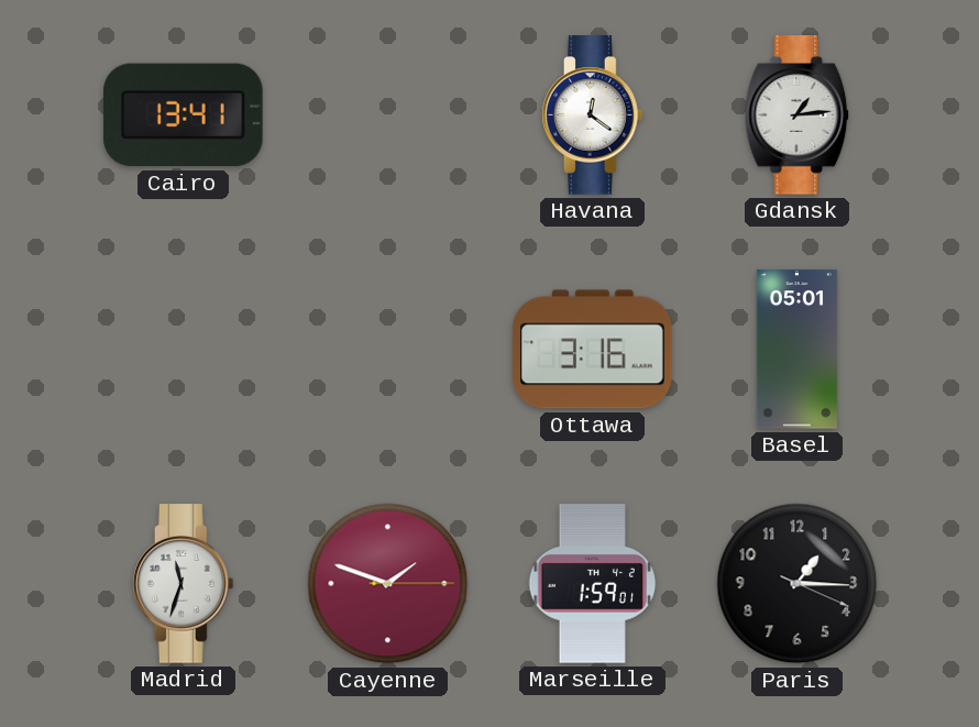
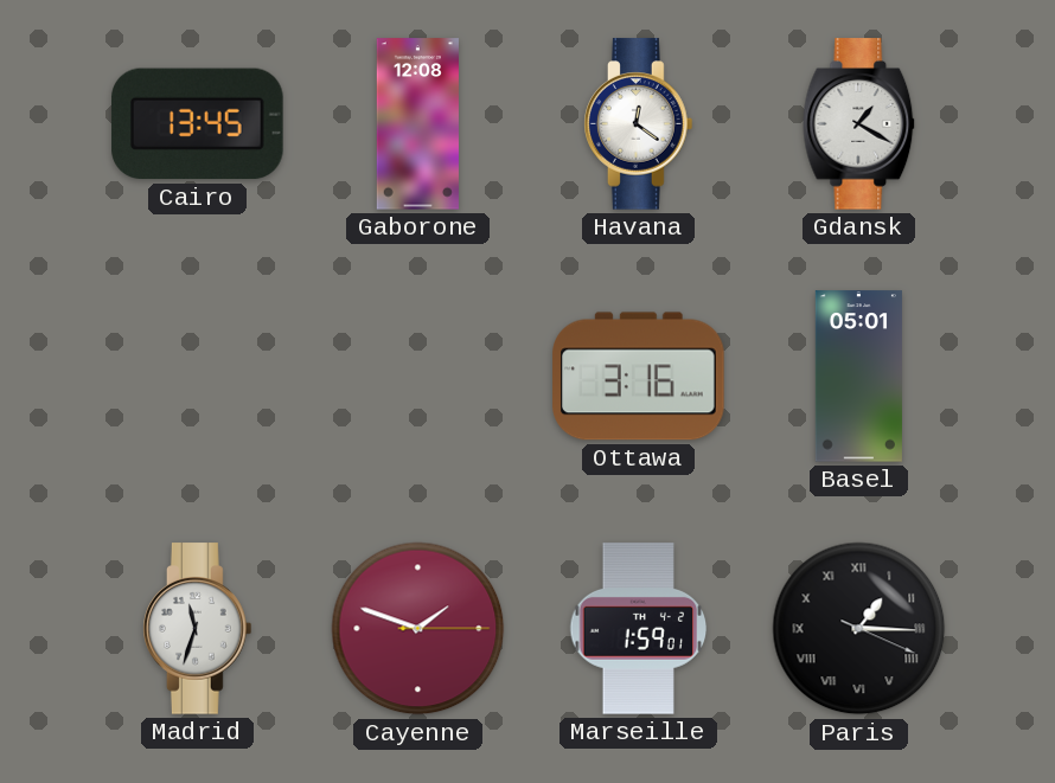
Cairo: 13:41 -> 13:45 (198, 124)
Gaborone: none -> 12:08 (417, 124)
Gdansk: 1:14 -> 1:20 (859, 124)
Paris numerals: Arabic -> Roman (859, 629)
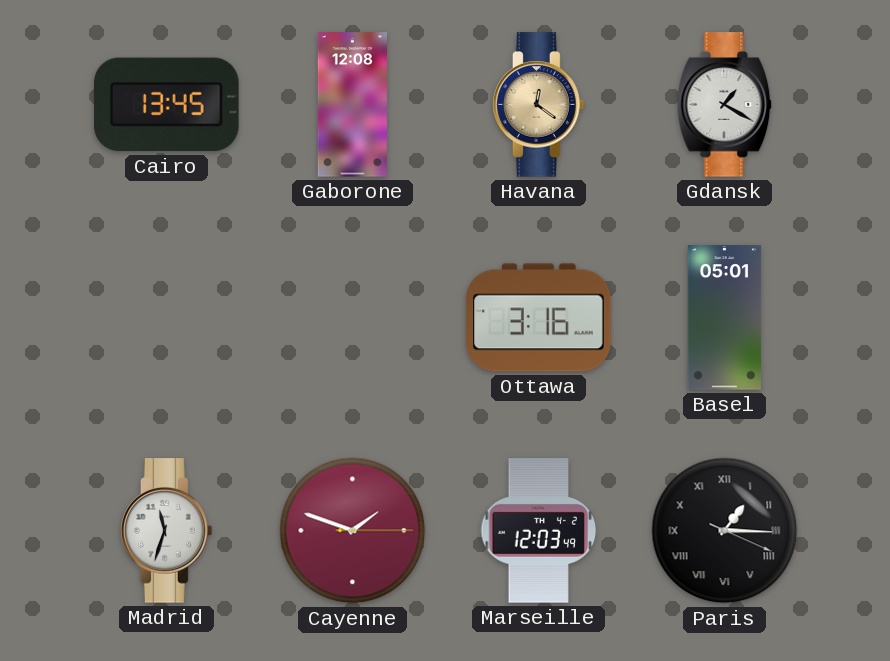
Havana dial: white -> champagne (539, 105)
Marseille: 1:59 -> 12:03 (539, 531)
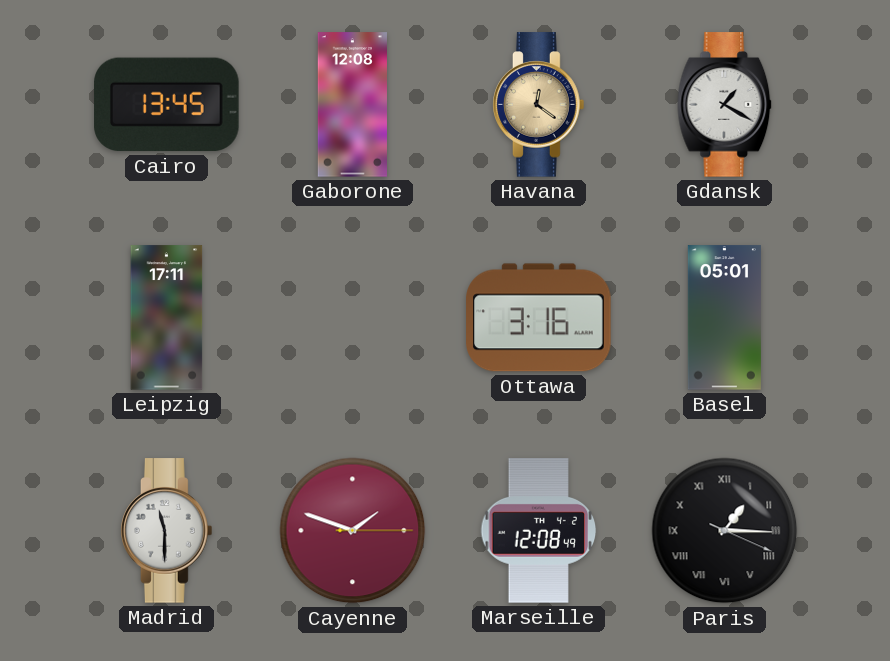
Leipzig: none -> 17:11 (167, 318)
Madrid: 11:33 -> 11:30 (167, 531)
Marseille: 12:03 -> 12:08 (539, 531)
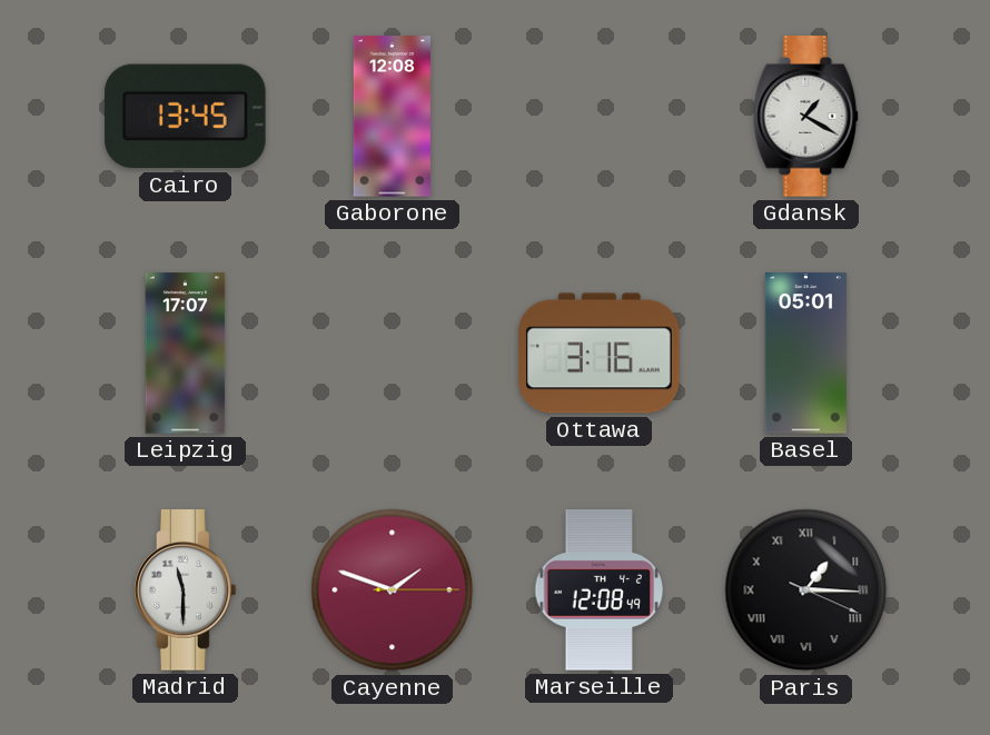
Havana: 12:21 -> none (539, 105)
Leipzig: 17:11 -> 17:07 (186, 354)
